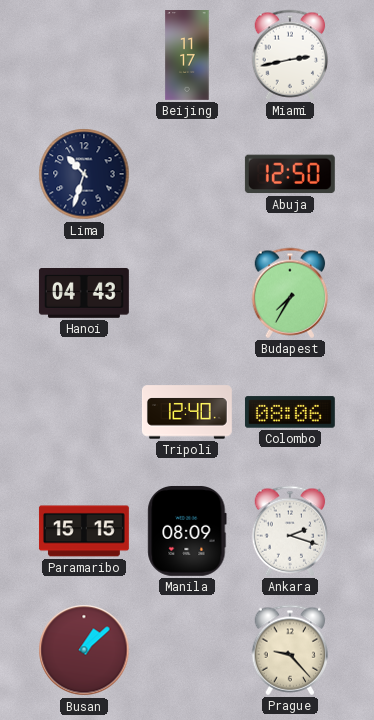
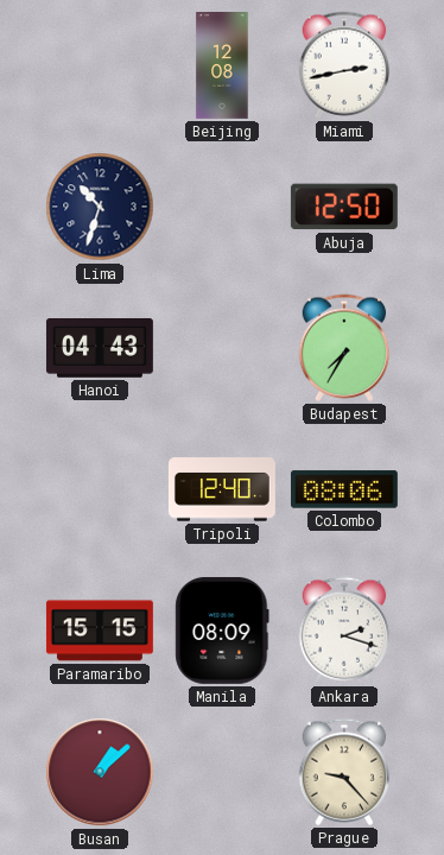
Beijing: 11:17 -> 12:08 (222, 66)
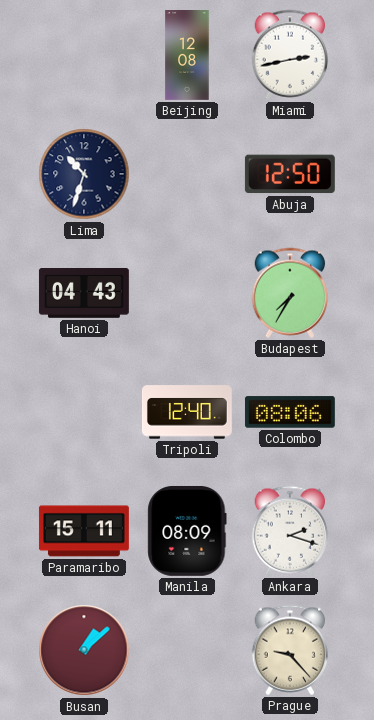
Paramaribo: 15:15 -> 15:11 (84, 531)
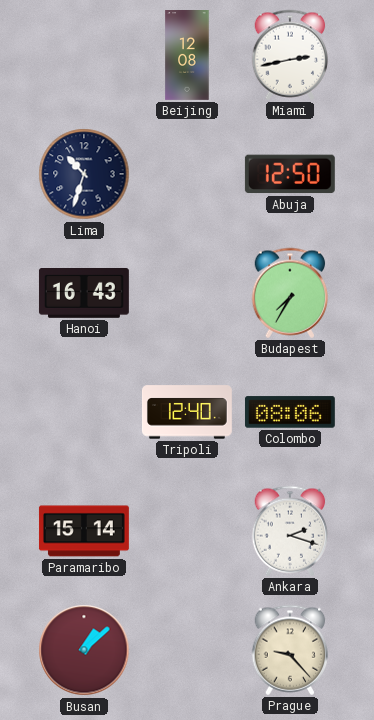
Hanoi: 04:43 -> 16:43 (84, 294)
Paramaribo: 15:11 -> 15:14 (84, 531)
Manila: 08:09 -> none (187, 531)
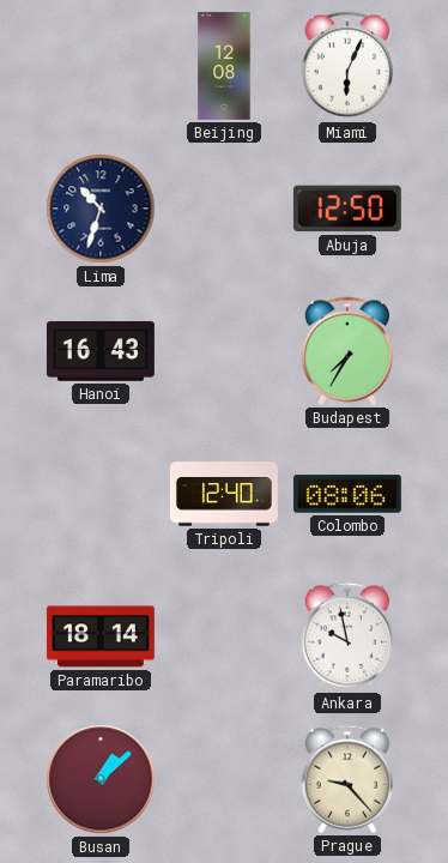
Miami: 2:43 -> 6:04 (347, 66)
Paramaribo: 15:14 -> 18:14 (101, 636)
Ankara: 2:18 -> 9:58 (347, 636)
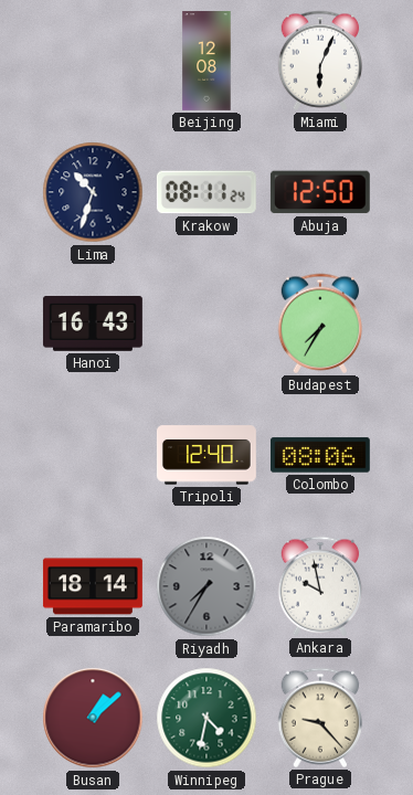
Krakow: none -> 08:11 (206, 192)
Riyadh: none -> 7:35 (206, 586)
Winnipeg: none -> 4:32 (206, 718)
